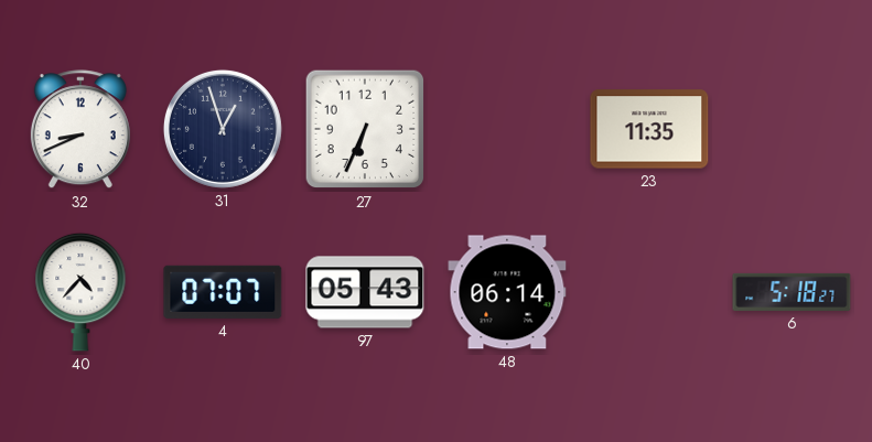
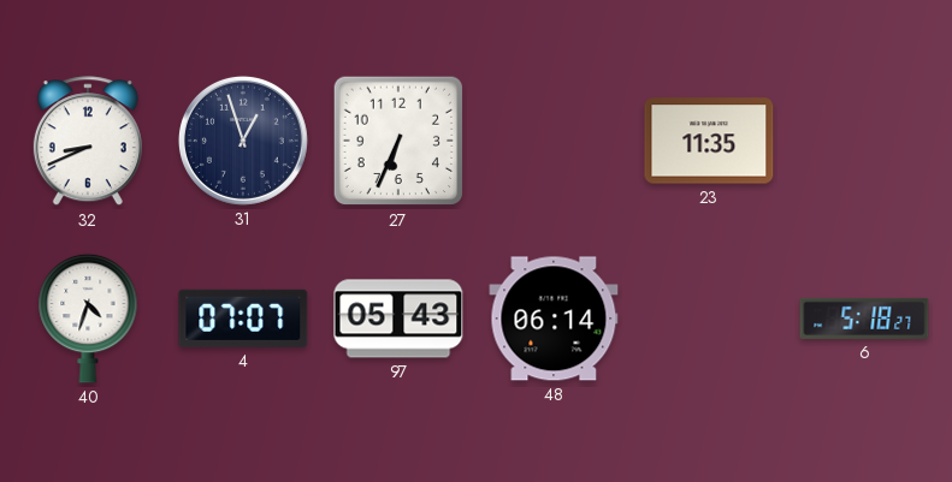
40: 4:37 -> 4:33 (88, 319)
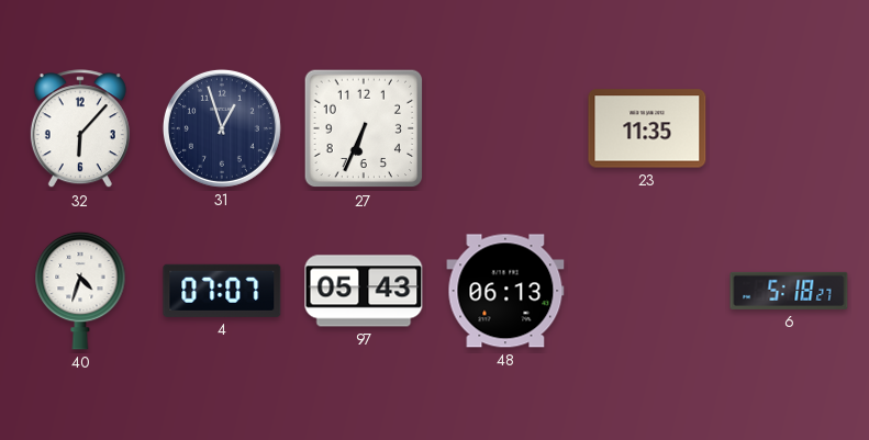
32: 8:41 -> 6:07 (80, 129)
48: 06:14 -> 06:13 (505, 291)
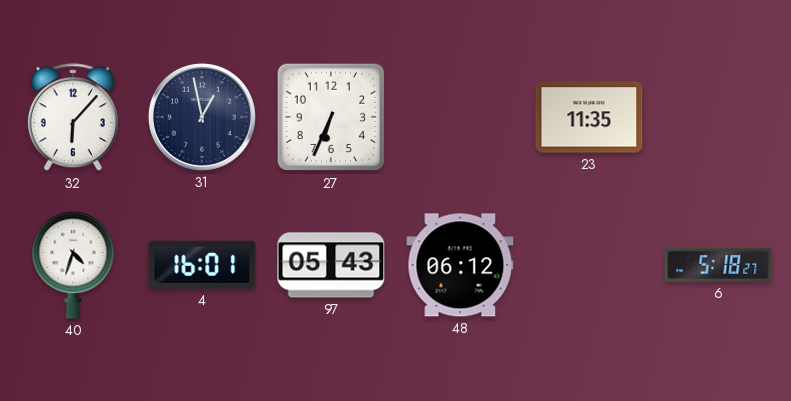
31: 12:57 -> 12:58 (202, 117)
4: 07:07 -> 16:01 (202, 265)
48: 06:13 -> 06:12 (460, 265)
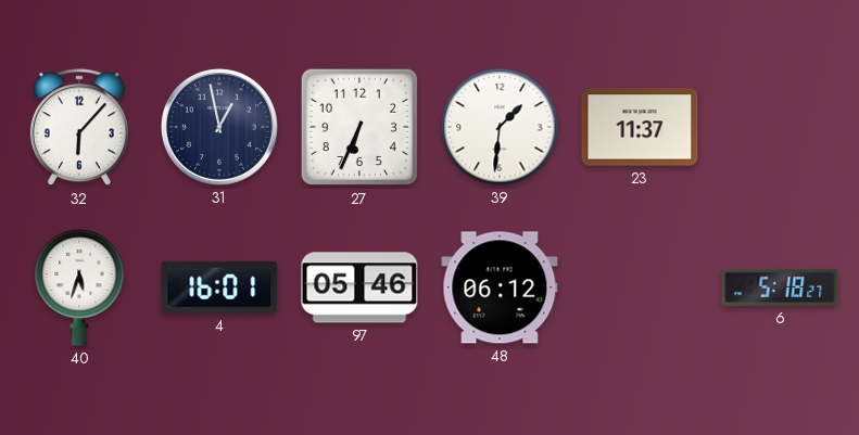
39: none -> 1:31 (500, 127)
23: 11:35 -> 11:37 (640, 127)
40: 4:33 -> 5:33 (79, 287)
97: 05:43 -> 05:46 (359, 287)
